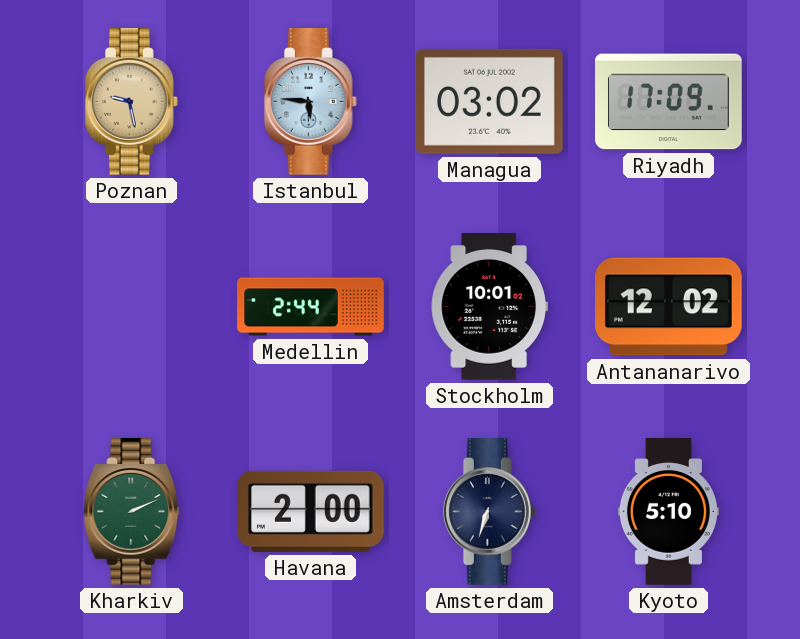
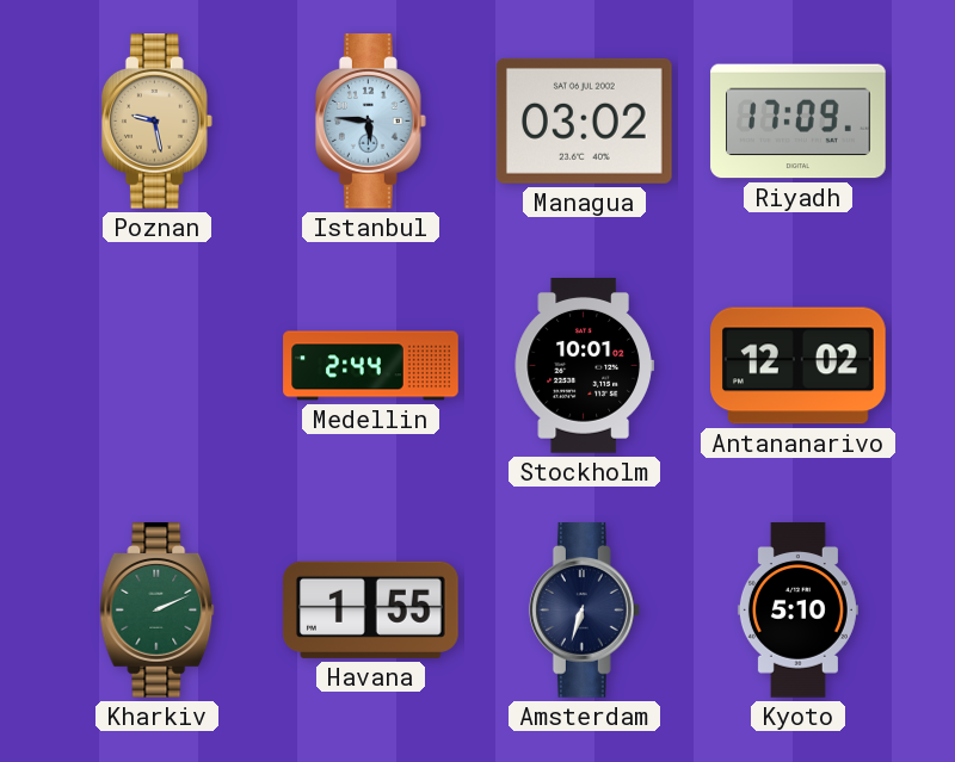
Havana: 2:00 -> 1:55 (371, 609)
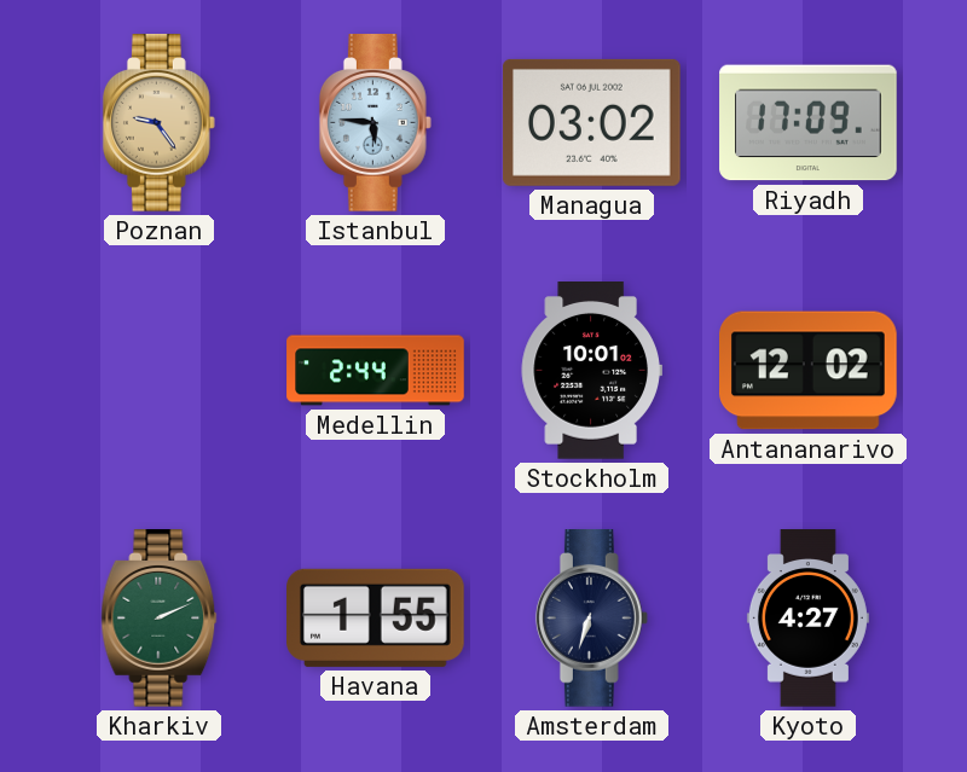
Poznan: 9:28 -> 9:24 (158, 123)
Kyoto: 5:10 -> 4:27 (807, 619)
